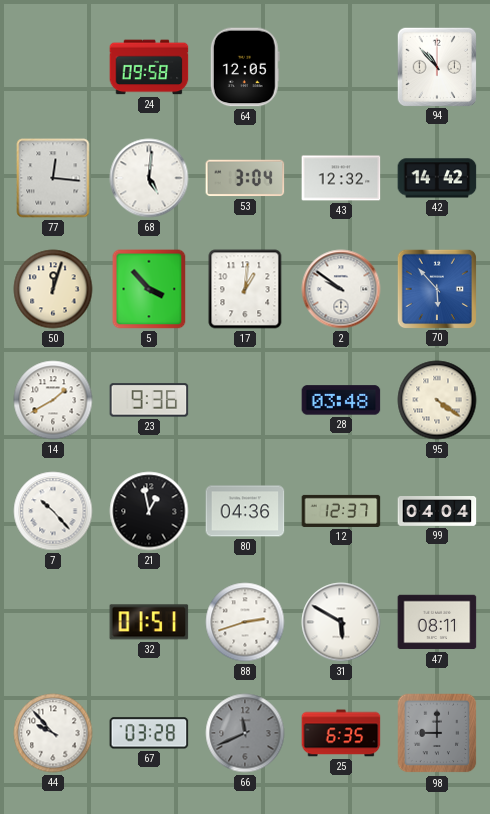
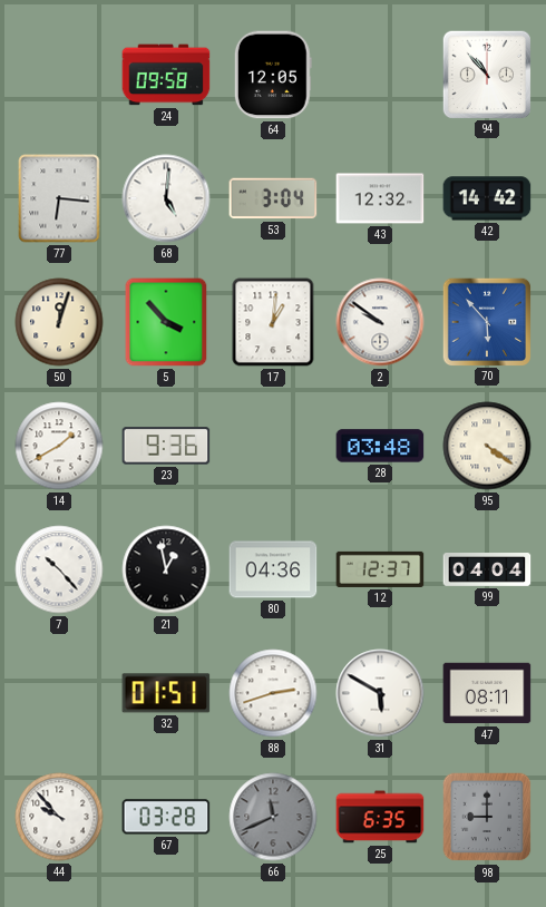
77: 12:16 -> 6:16 (59, 198)
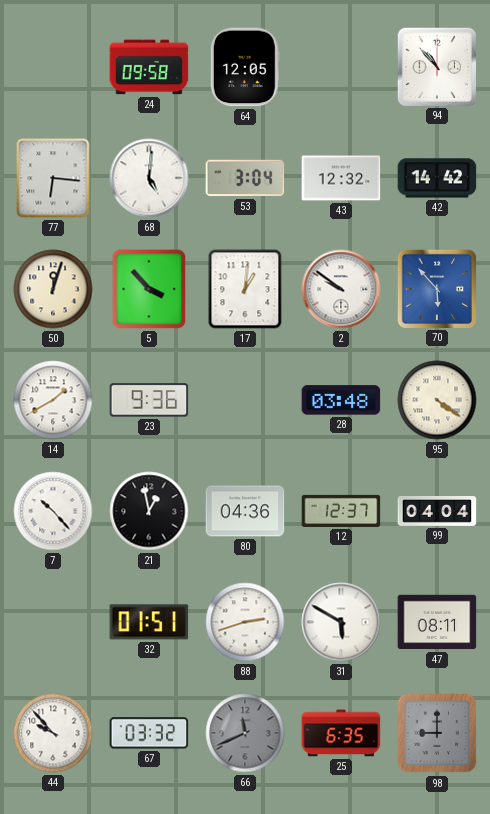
67: 03:28 -> 03:32 (149, 733)
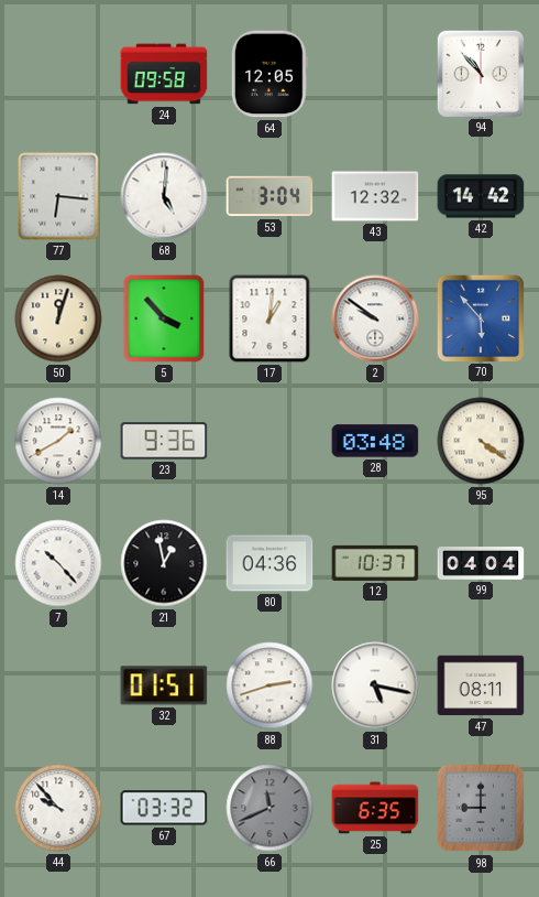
12: 12:37 -> 10:37 (375, 563)
31: 5:50 -> 5:17 (375, 685)
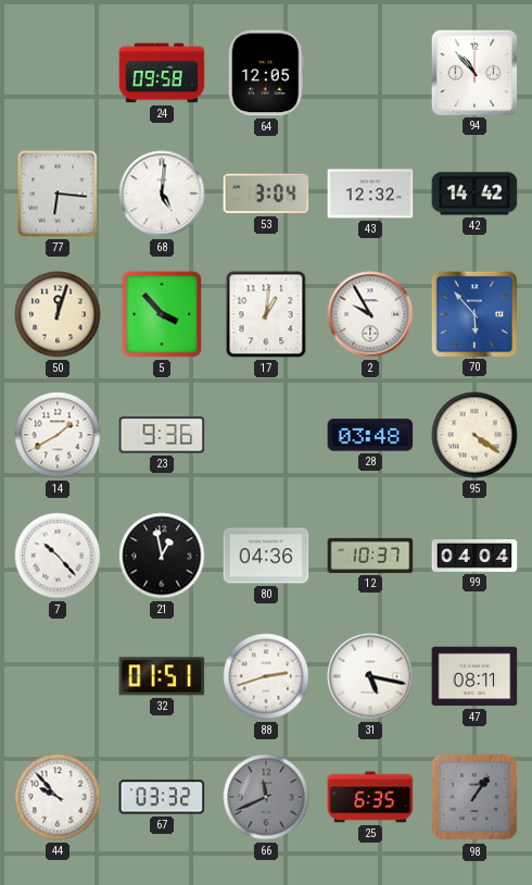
2: 9:51 -> 9:55 (370, 314)
98: 9:00 -> 1:06 (474, 797)
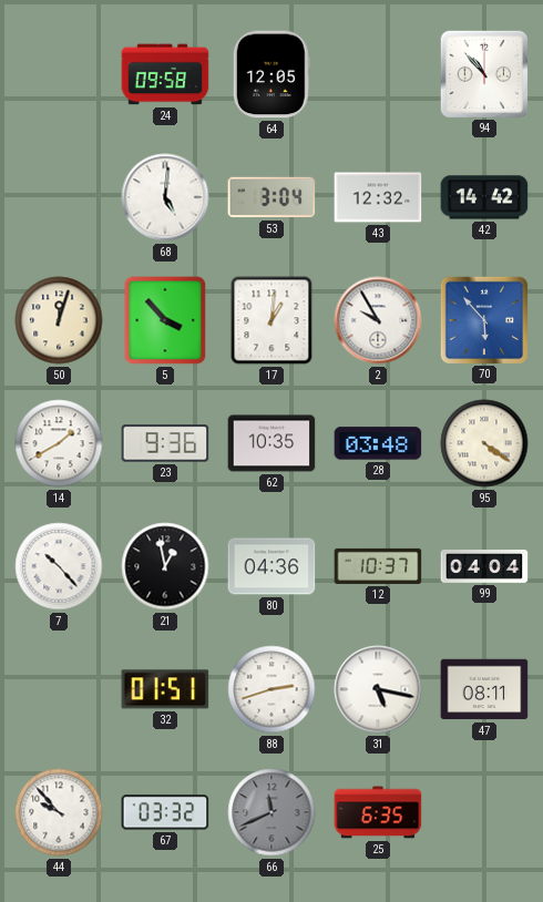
77: 6:16 -> none (58, 194)
62: none -> 10:35 (271, 443)
98: 1:06 -> none (474, 797)
